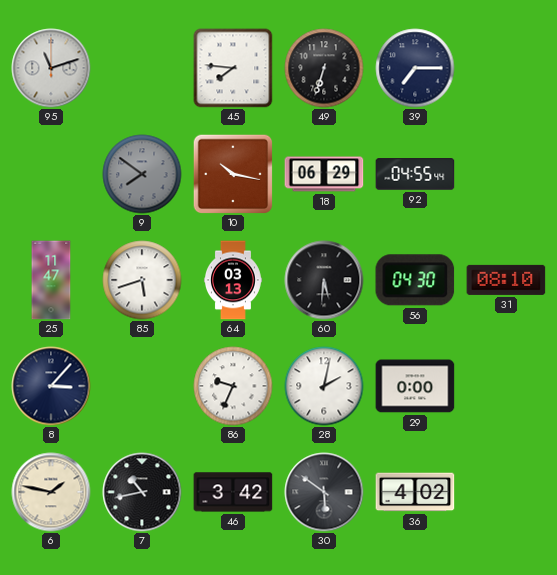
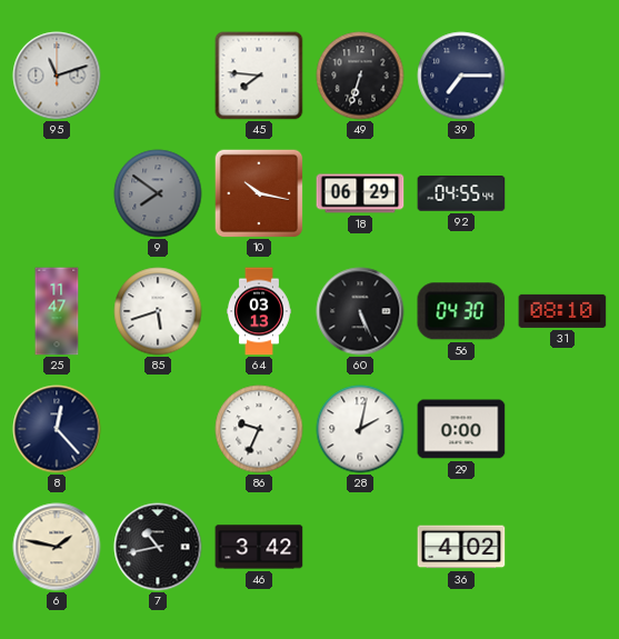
60: 5:31 -> 5:26 (360, 311)
8: 3:07 -> 12:23 (57, 429)
30: 5:51 -> none (324, 492)
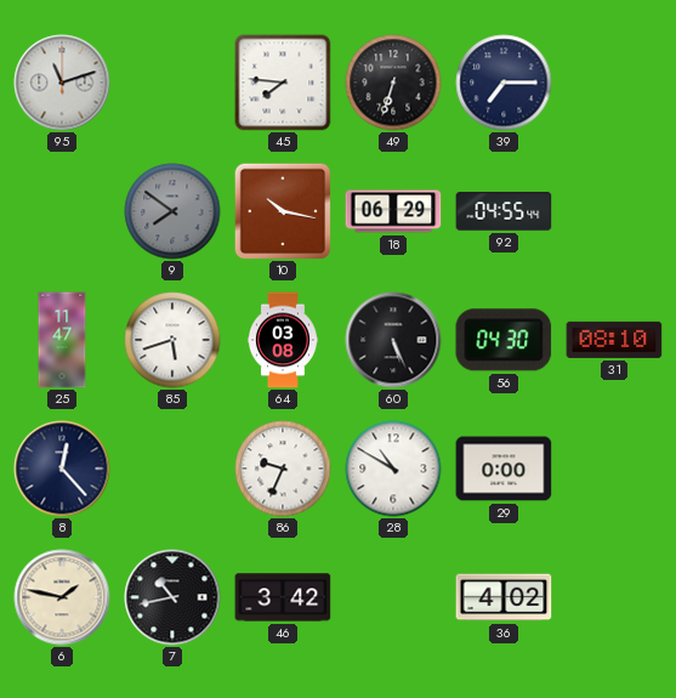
64: 03:13 -> 03:08 (283, 340)
28: 2:02 -> 10:50 (393, 469)
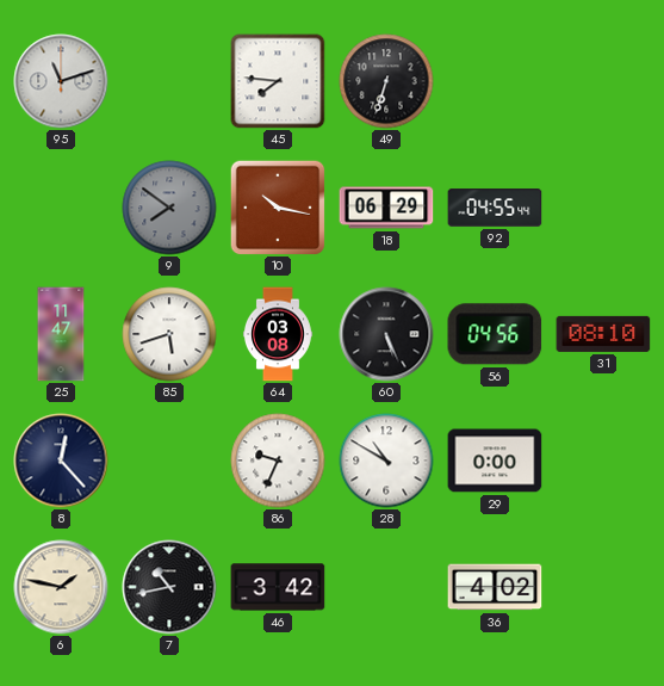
39: 7:15 -> none (504, 83)
56: 04:30 -> 04:56 (495, 334)
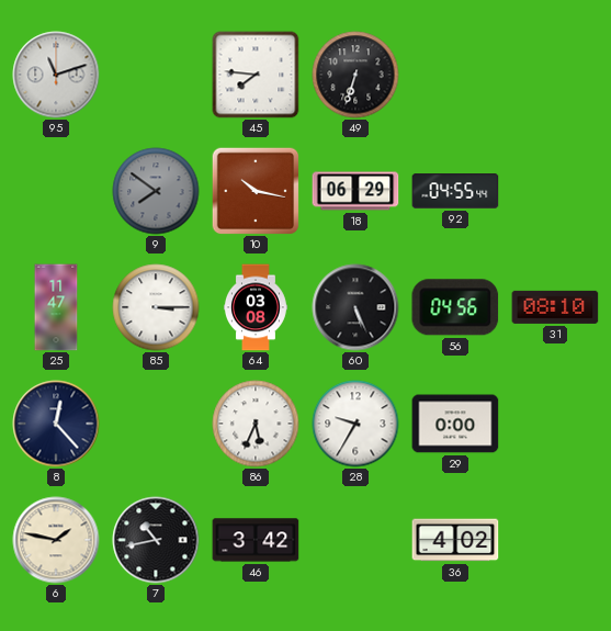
85: 5:42 -> 3:15 (156, 307)
86: 9:34 -> 5:34 (256, 424)
28: 10:50 -> 9:35 (355, 424)
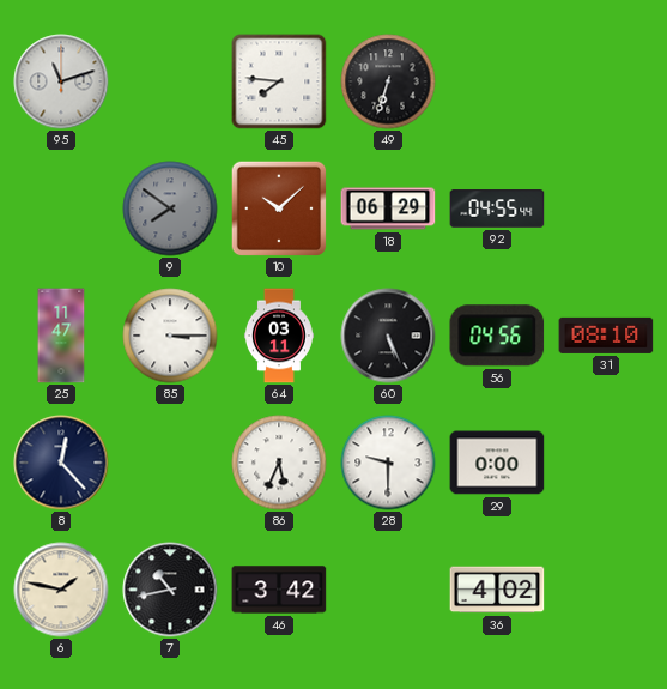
10: 10:17 -> 10:08 (279, 208)
64: 03:08 -> 03:11 (279, 336)
28: 9:35 -> 9:30 (388, 463)
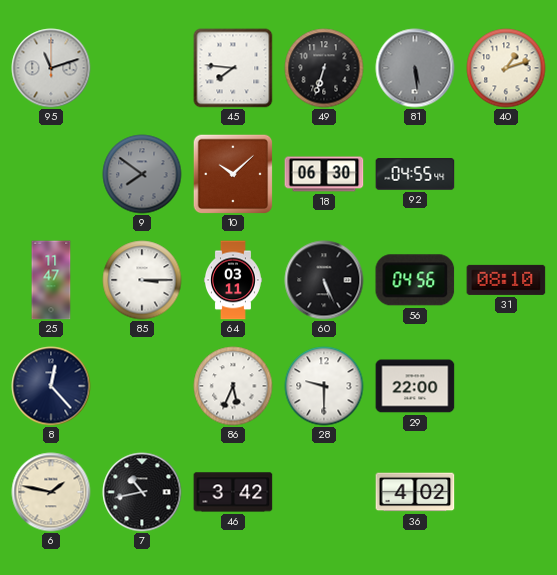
81: none -> 5:29 (415, 68)
40: none -> 1:12 (506, 68)
18: 06:29 -> 06:30 (324, 174)
29: 0:00 -> 22:00 (415, 386)
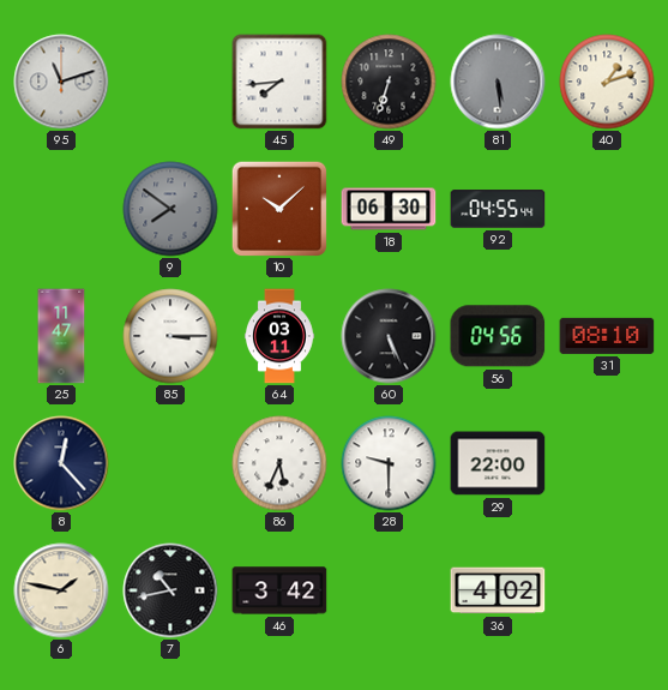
45: 7:46 -> 7:44 (279, 82)
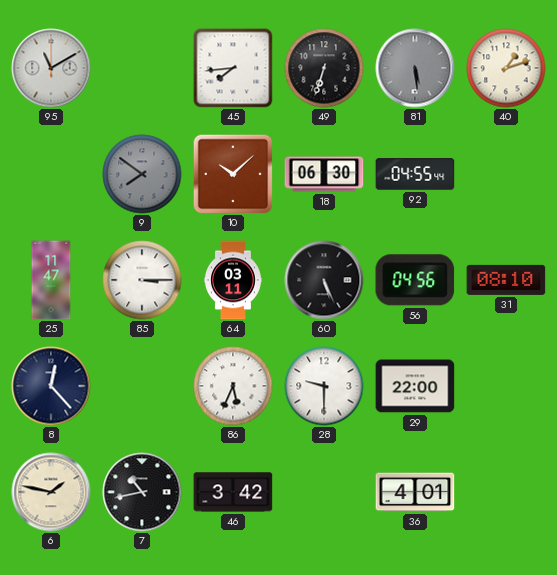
95: 11:12 -> 11:10 (51, 68)
36: 4:02 -> 4:01 (415, 492)
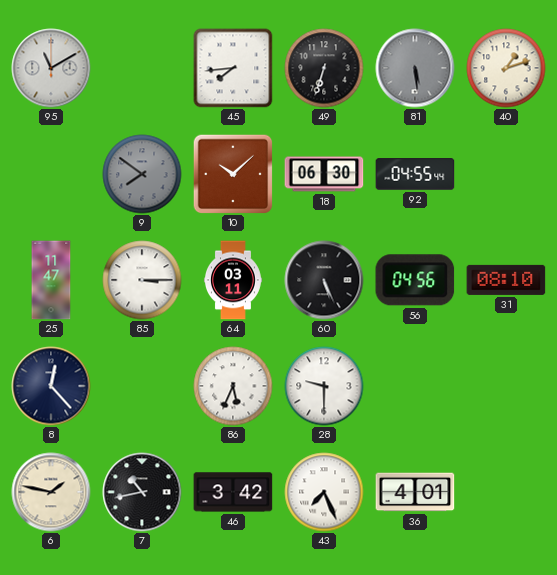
29: 22:00 -> none (415, 386)
43: none -> 7:26 (324, 492)
